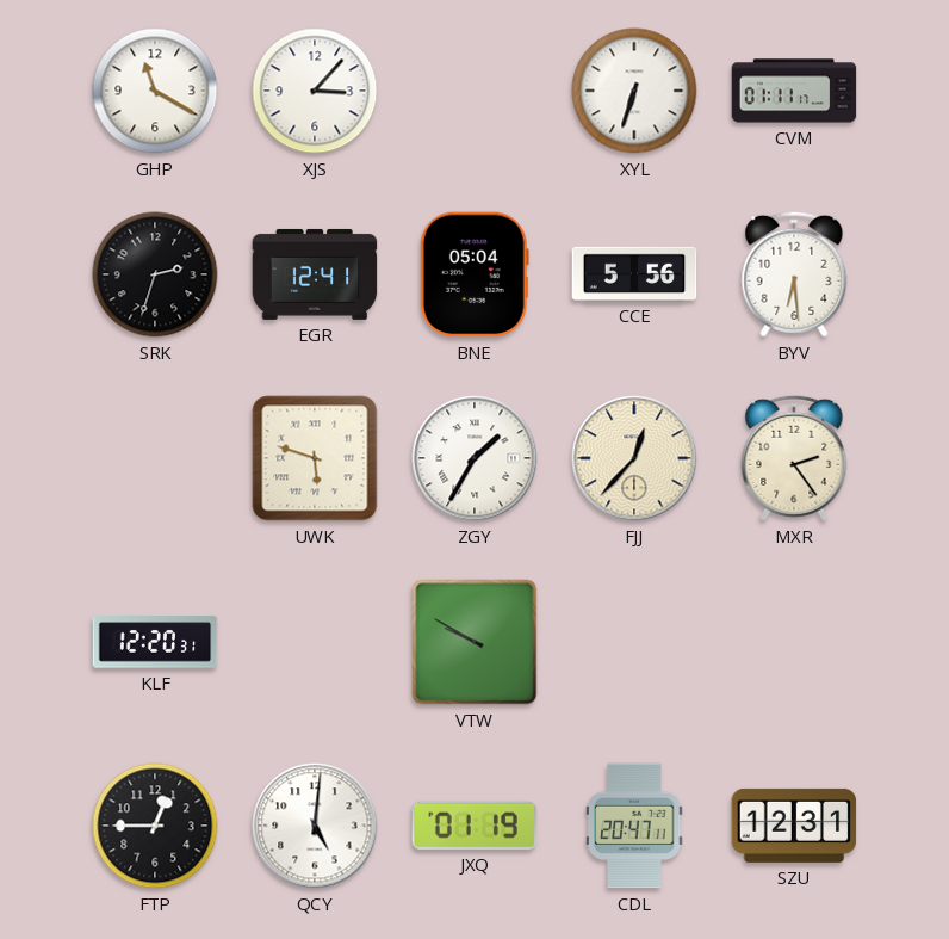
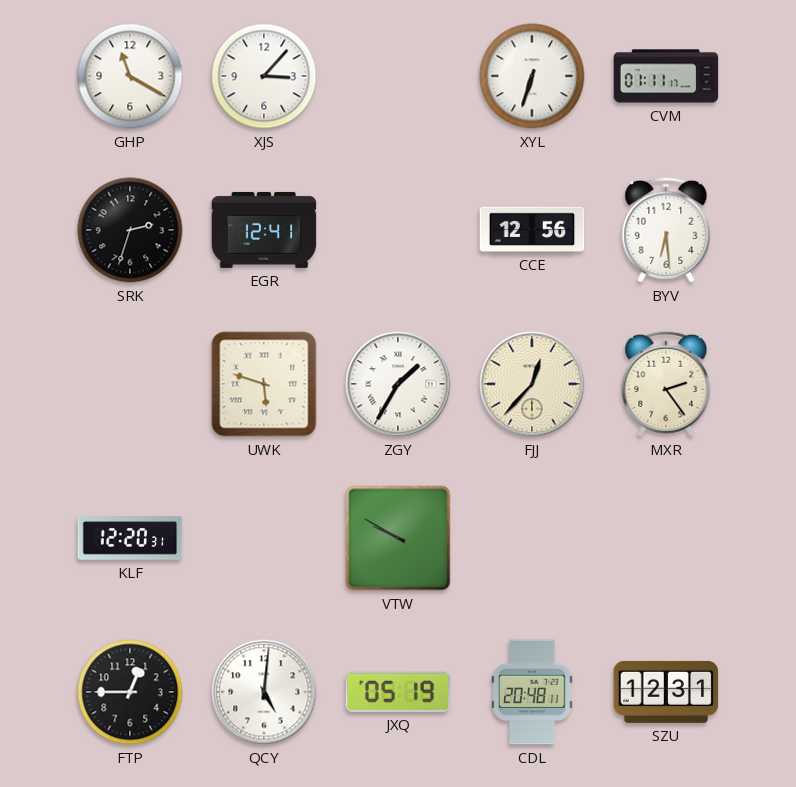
BNE: 05:04 -> none (474, 274)
CCE: 5:56 -> 12:56 (532, 229)
JXQ: 01:19 -> 05:19 (398, 692)
CDL: 20:47 -> 20:48 (532, 692)
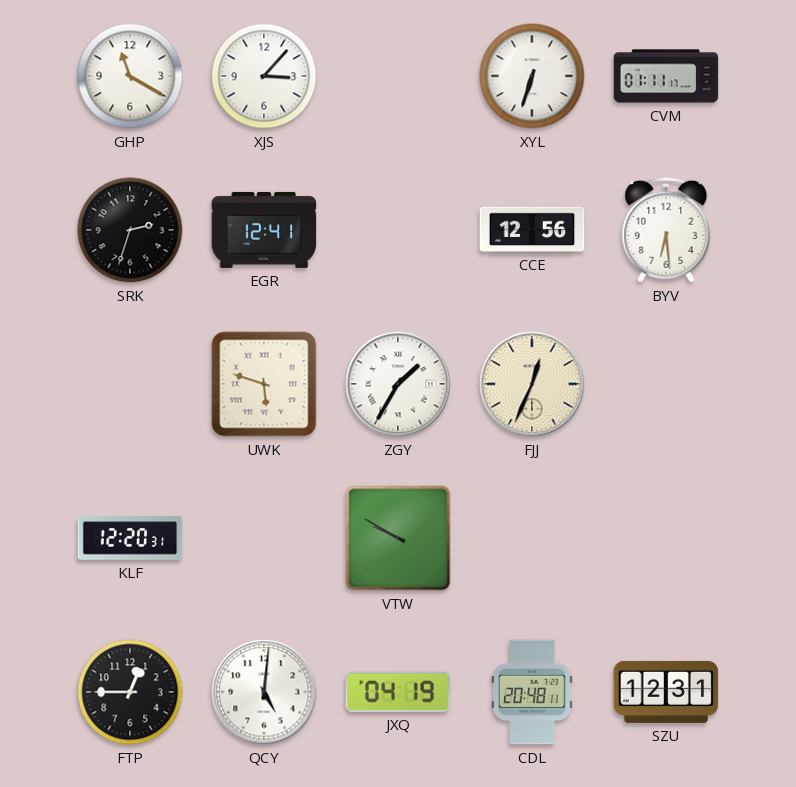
FJJ: 12:37 -> 12:34 (532, 384)
MXR: 2:24 -> none (666, 384)
JXQ: 05:19 -> 04:19 (398, 692)
